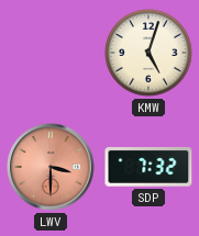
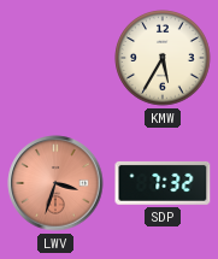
KMW: 5:03 -> 5:35 (163, 58)
LWV: 3:30 -> 3:33 (55, 183)
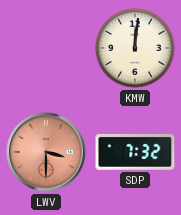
KMW: 5:35 -> 12:01 (135, 48)
LWV: 3:33 -> 3:30 (46, 152)
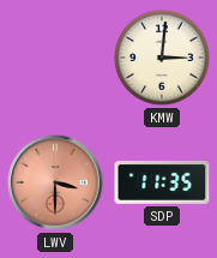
KMW: 12:01 -> 3:01 (162, 58)
SDP: 7:32 -> 11:35 (162, 182)
